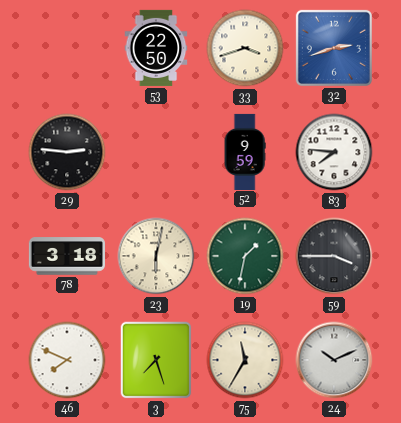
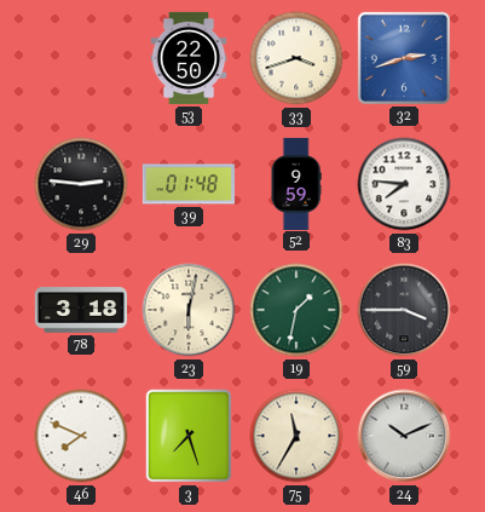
39: none -> 01:48 (189, 184)
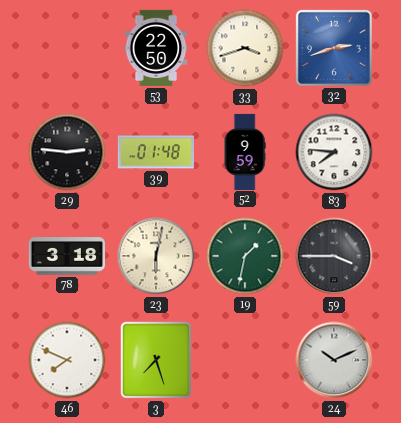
75: 11:35 -> none (296, 436)
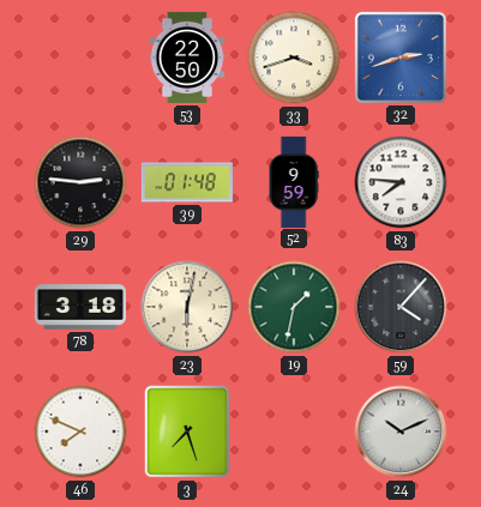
59: 3:45 -> 4:07 (401, 307)
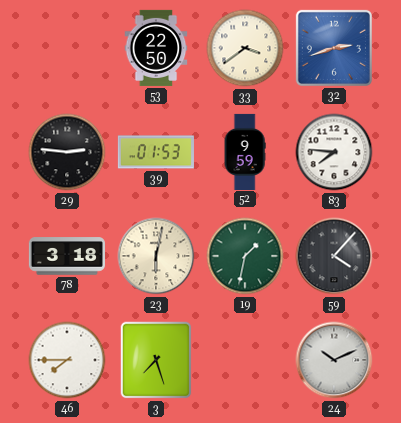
33: 3:42 -> 3:39 (245, 48)
39: 01:48 -> 01:53 (156, 152)
46: 7:49 -> 7:45 (67, 360)
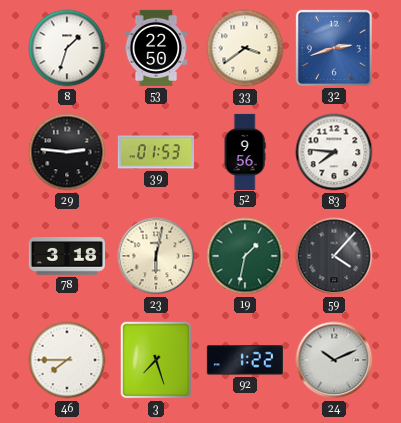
8: none -> 1:33 (67, 48)
52: 9:59 -> 9:56 (245, 151)
92: none -> 1:22 (245, 360)
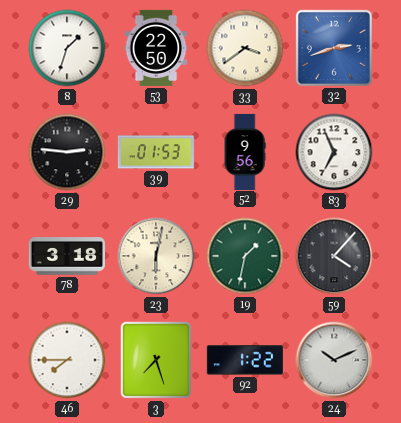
83: 7:46 -> 6:56 (334, 152)
